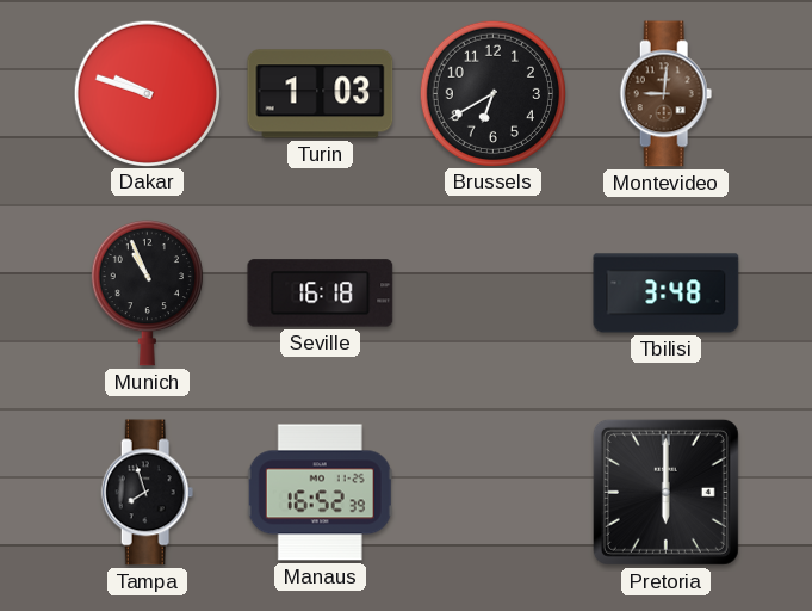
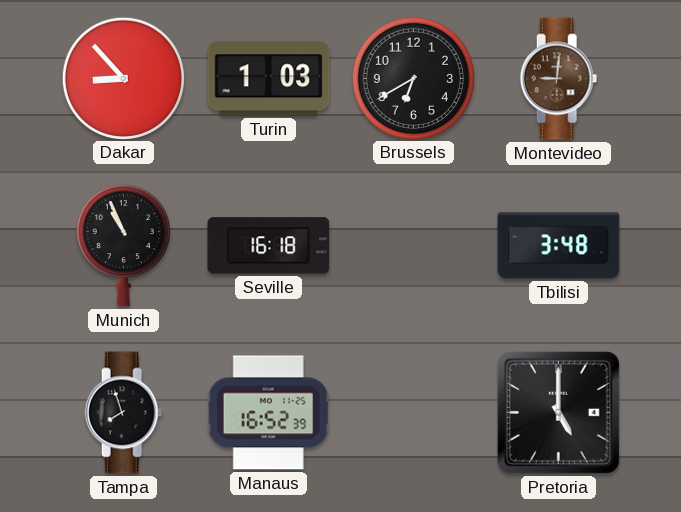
Dakar: 9:48 -> 8:53 (123, 78)
Pretoria: 6:00 -> 5:00 (558, 412)
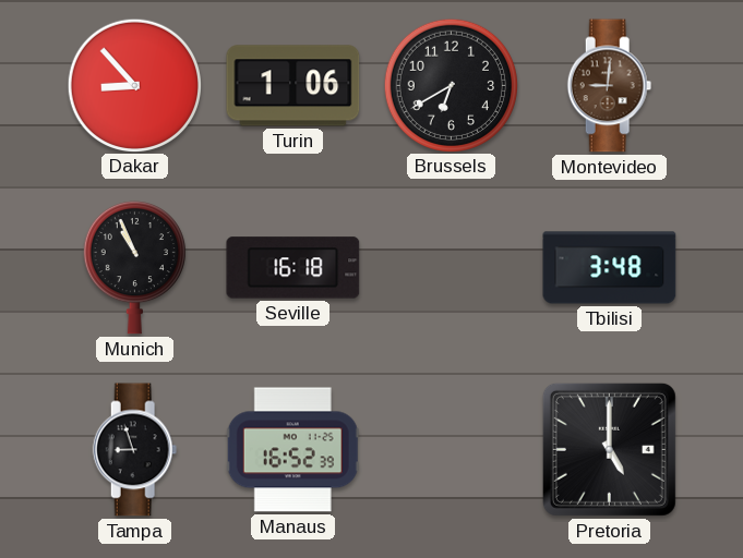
Turin: 1:03 -> 1:06 (293, 86)
Tampa: 7:57 -> 8:57 (135, 450)
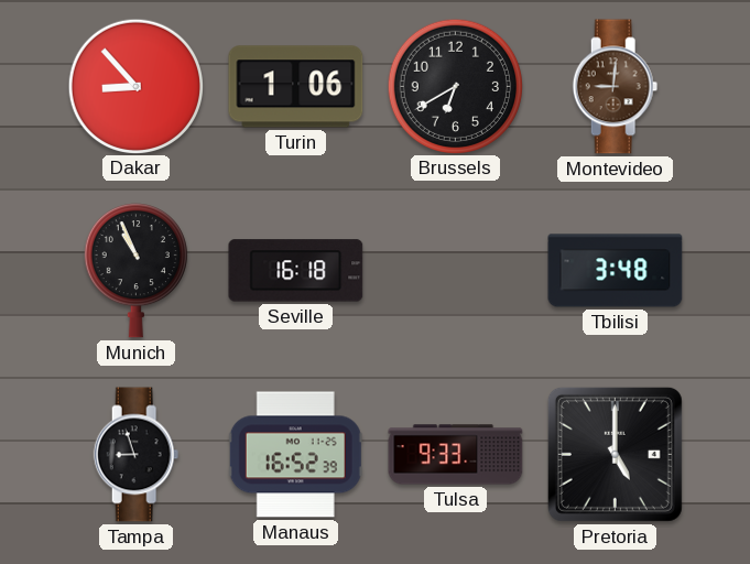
Tulsa: none -> 9:33 (456, 455)
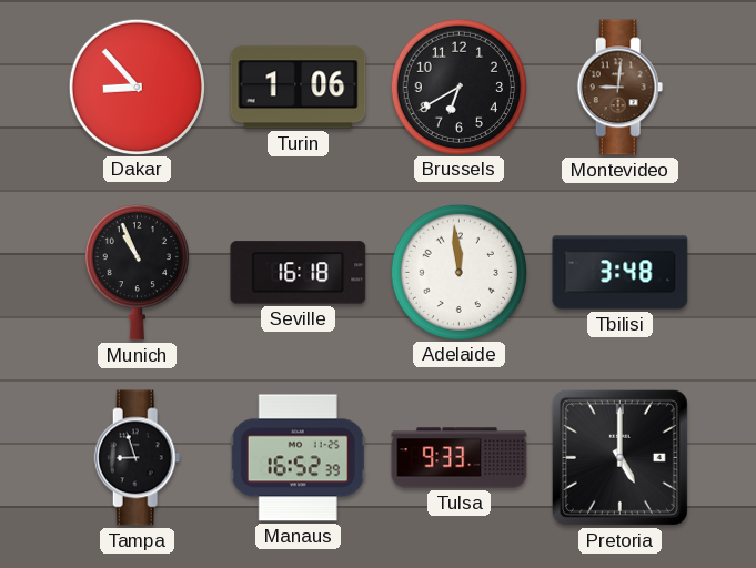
Adelaide: none -> 11:59 (458, 272)
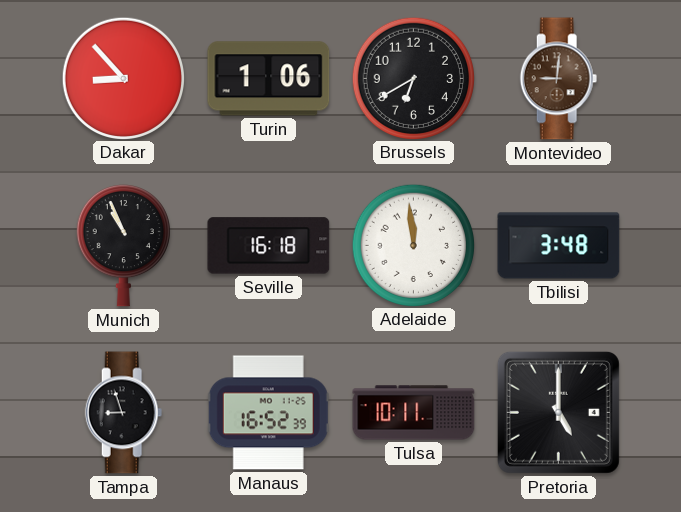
Tulsa: 9:33 -> 10:11 (414, 413)
